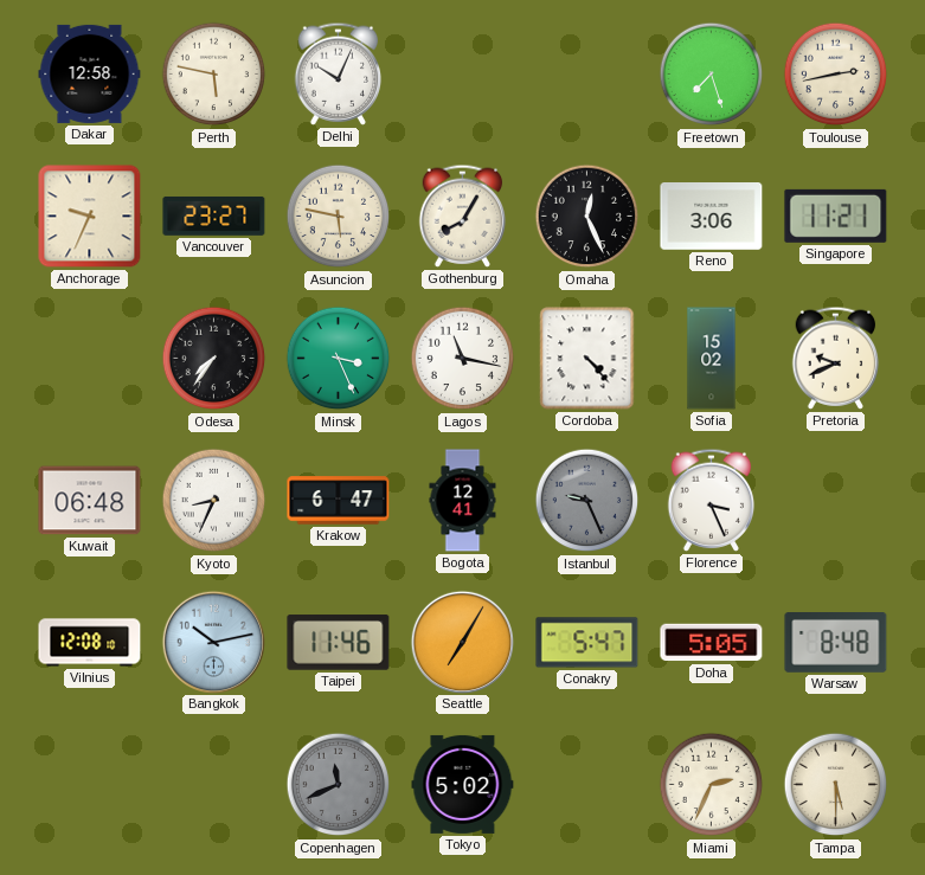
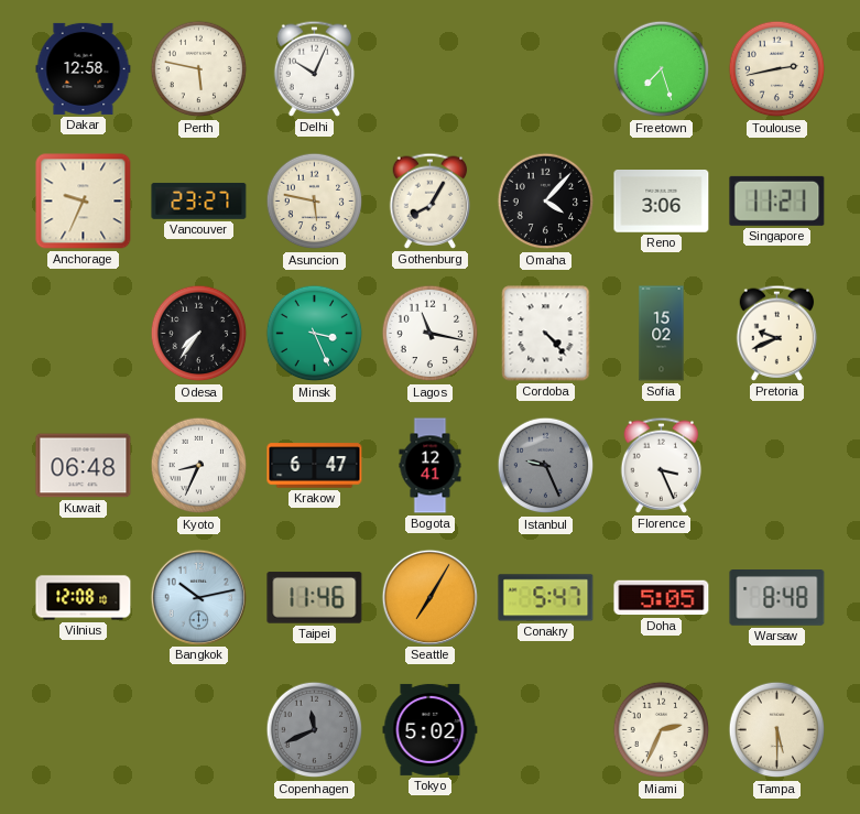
Omaha: 12:26 -> 4:07 (546, 202)
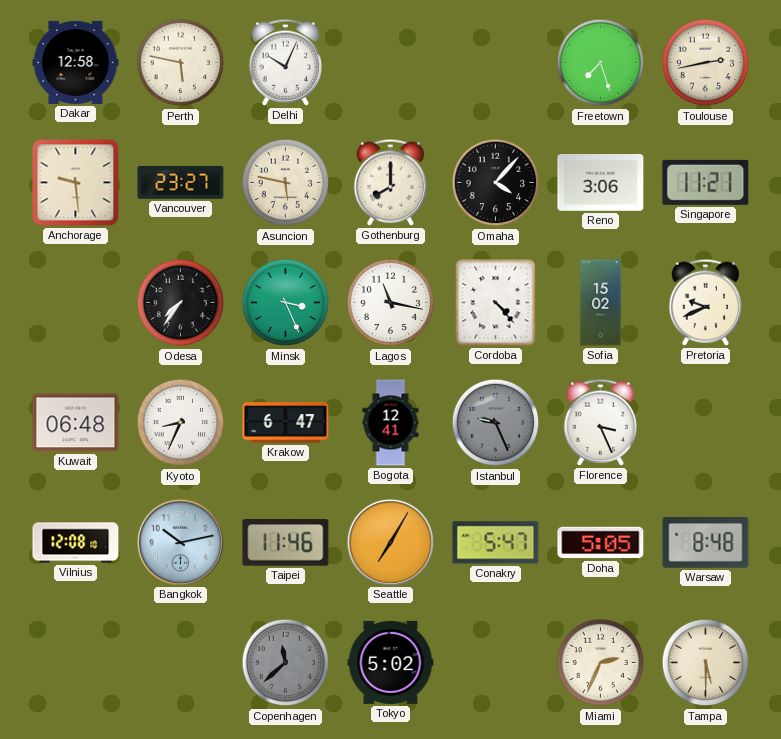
Anchorage: 9:34 -> 9:29 (76, 183)
Gothenburg: 8:05 -> 8:00 (391, 182)
Copenhagen: 11:41 -> 11:38 (286, 663)
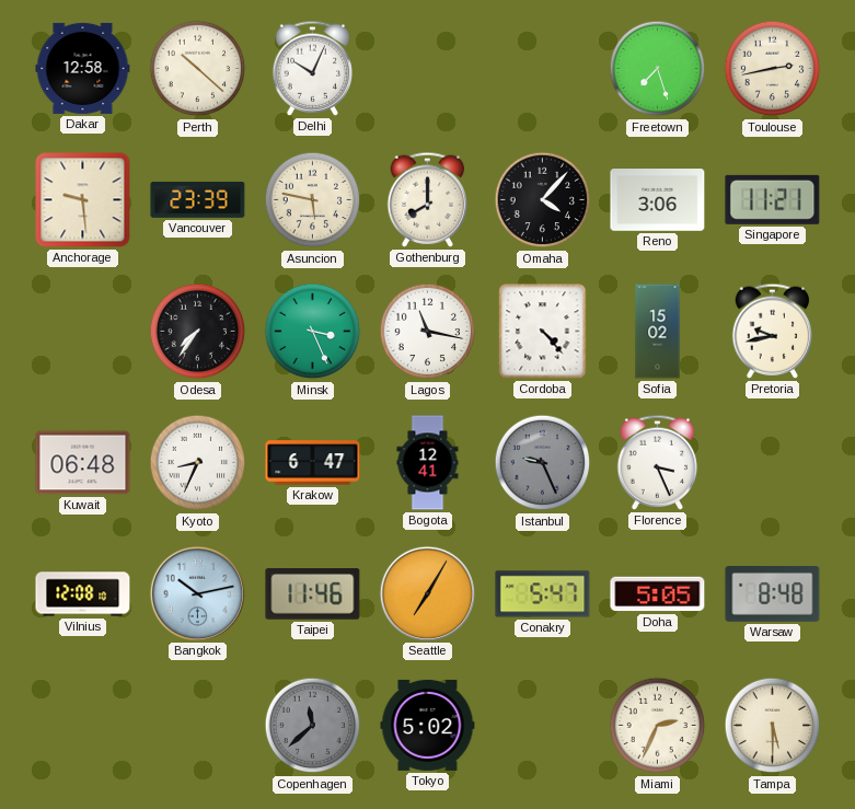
Perth: 5:47 -> 10:22 (198, 69)
Vancouver: 23:27 -> 23:39 (198, 199)
Pretoria: 9:41 -> 9:43 (773, 331)
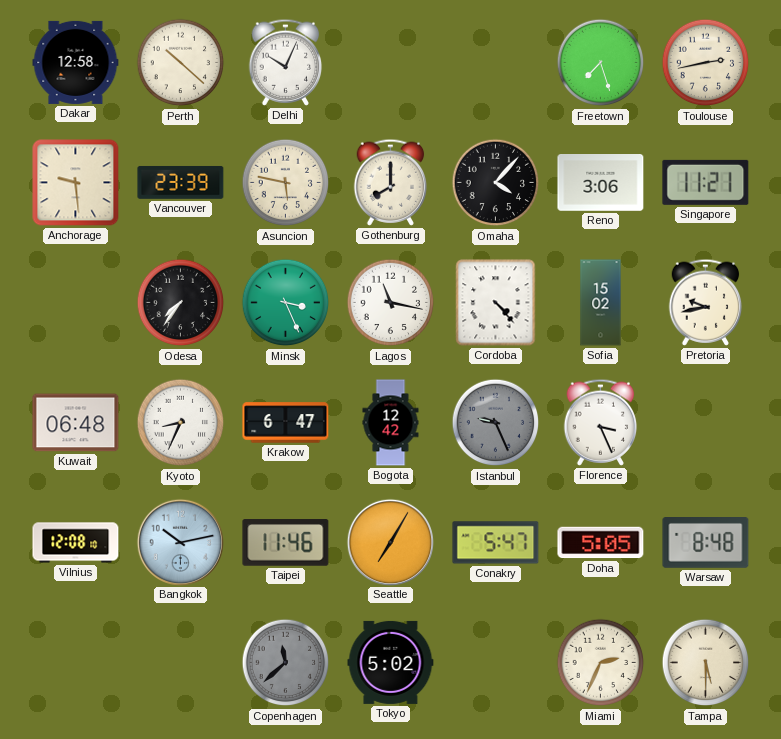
Bogota: 12:41 -> 12:42 (391, 423)
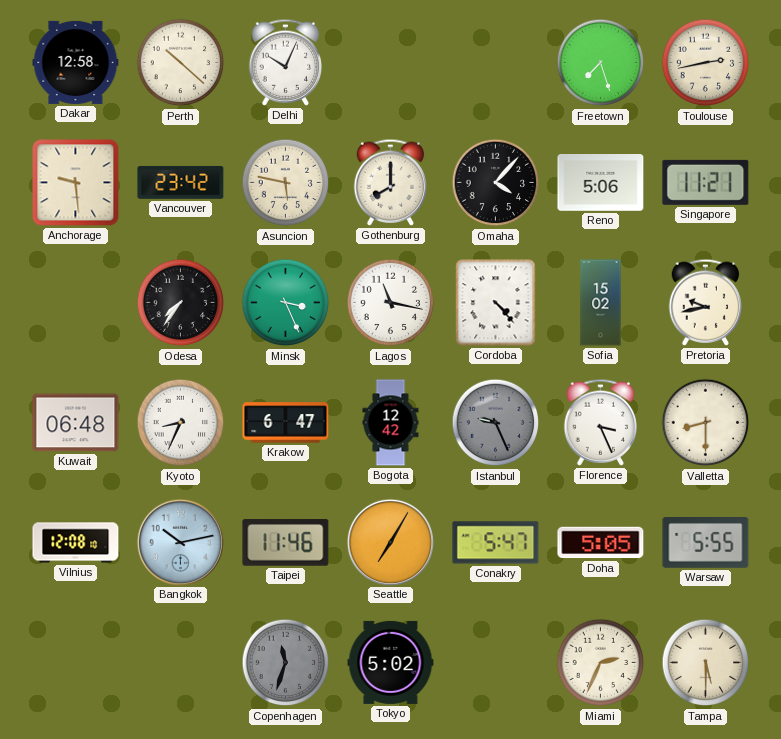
Vancouver: 23:39 -> 23:42 (181, 182)
Reno: 3:06 -> 5:06 (601, 183)
Valletta: none -> 8:30 (706, 423)
Warsaw: 8:48 -> 5:55 (706, 543)
Copenhagen: 11:38 -> 11:33 (286, 663)
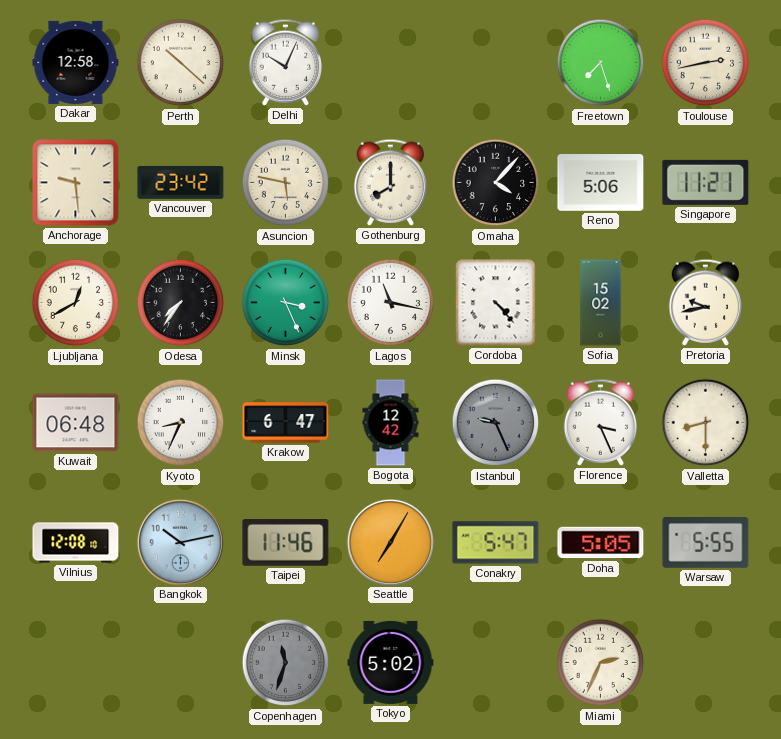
Ljubljana: none -> 12:40 (76, 303)
Tampa: 5:30 -> none (706, 663)
